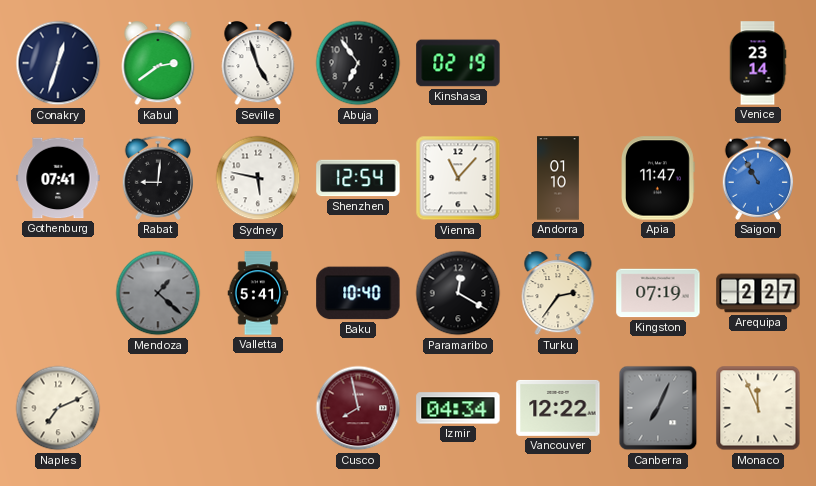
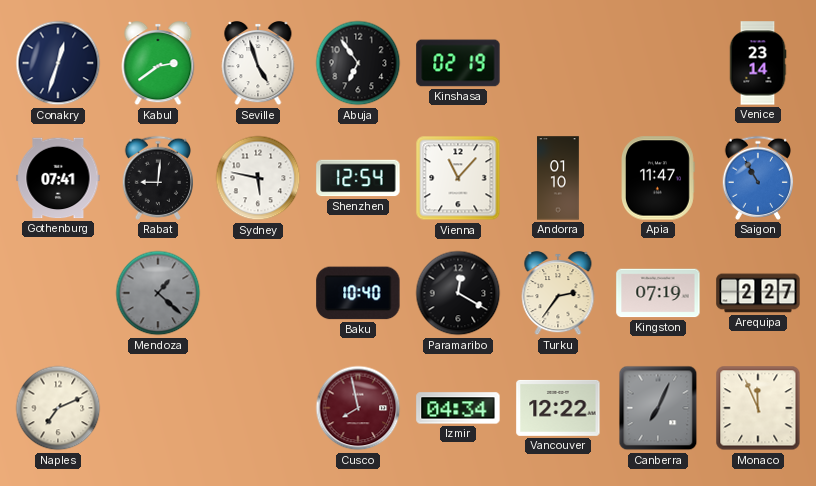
Valletta: 5:41 -> none (258, 293)
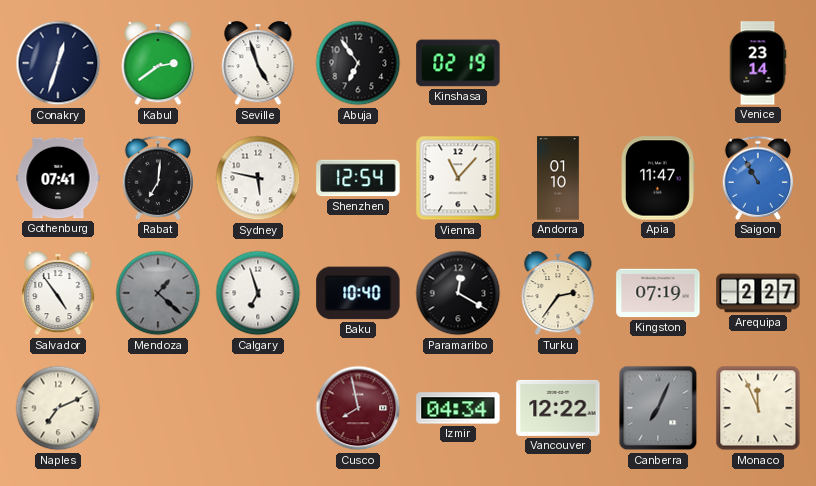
Rabat: 9:01 -> 7:01 (157, 178)
Salvador: none -> 4:54 (58, 293)
Calgary: none -> 6:57 (258, 293)
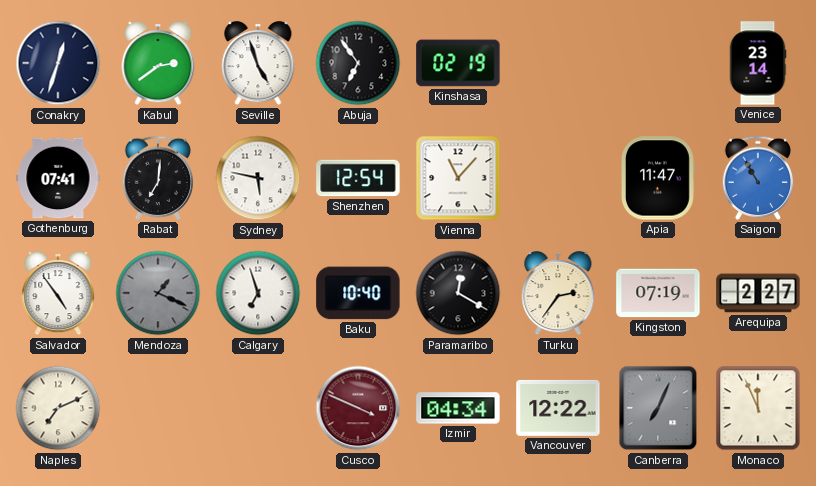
Andorra: 01:10 -> none (558, 178)
Mendoza: 1:22 -> 1:19 (158, 293)
Cusco: 7:58 -> 3:49 (358, 408)
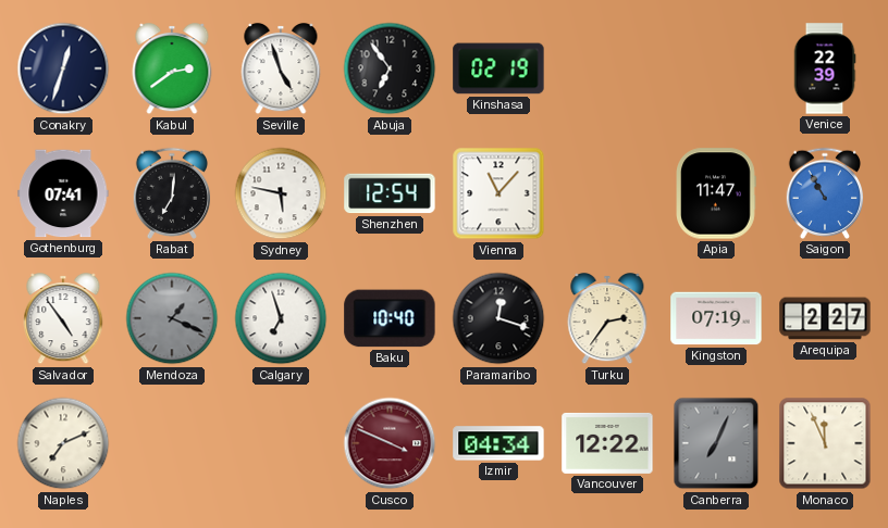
Venice: 23:14 -> 22:39 (825, 68)
Paramaribo: 12:20 -> 12:18 (498, 318)
